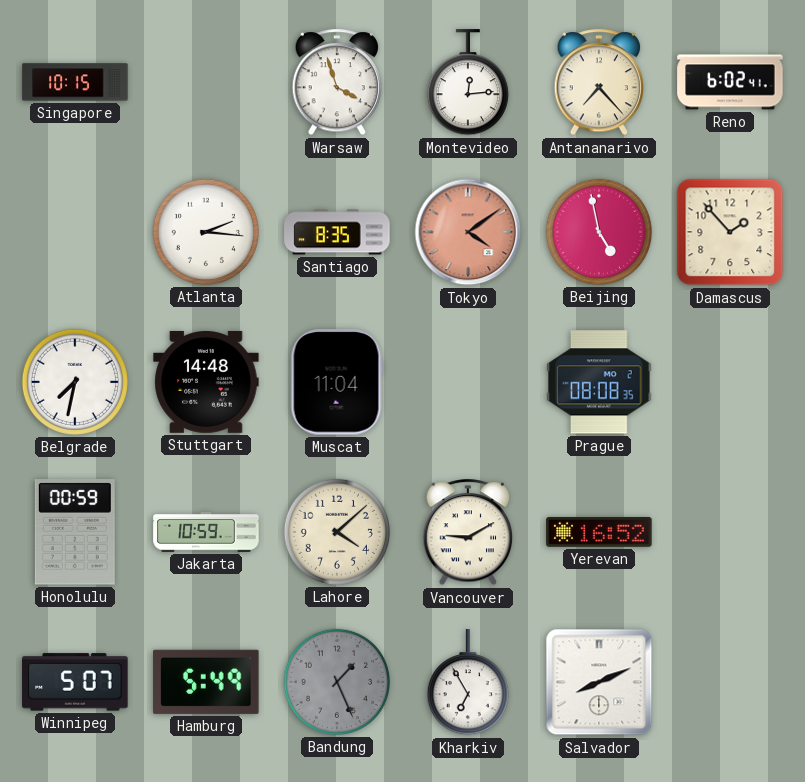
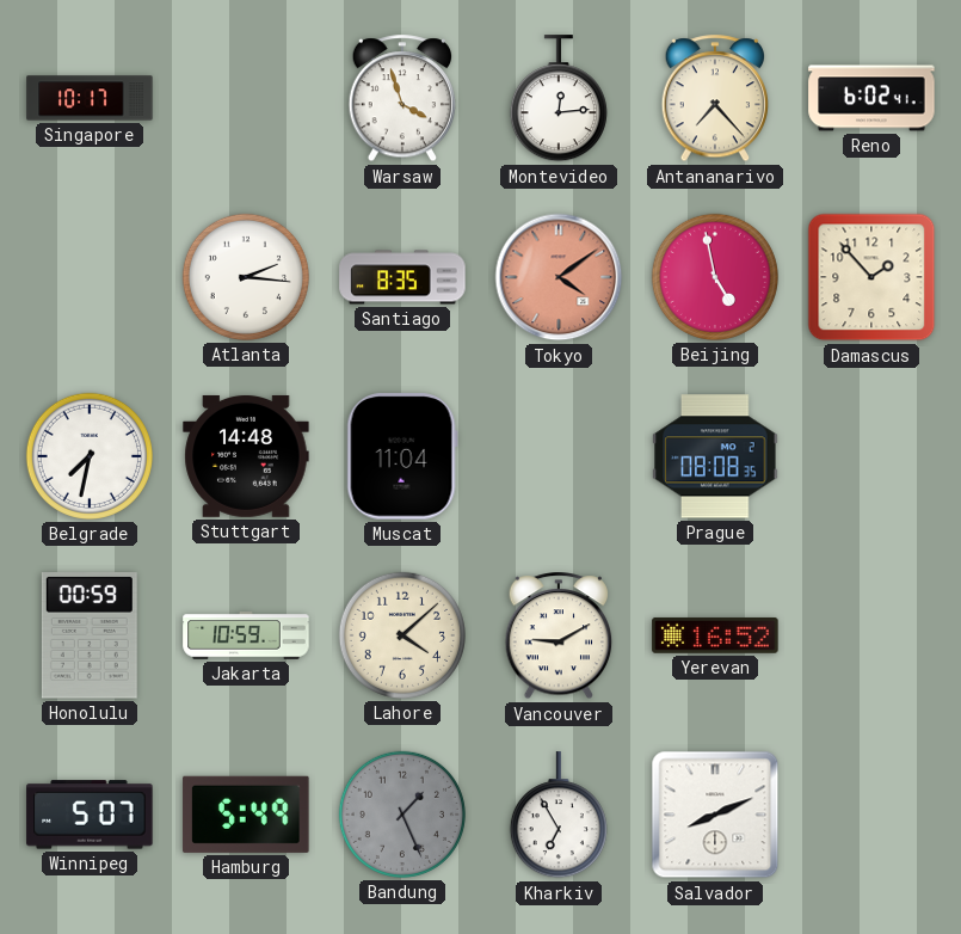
Singapore: 10:15 -> 10:17 (90, 98)
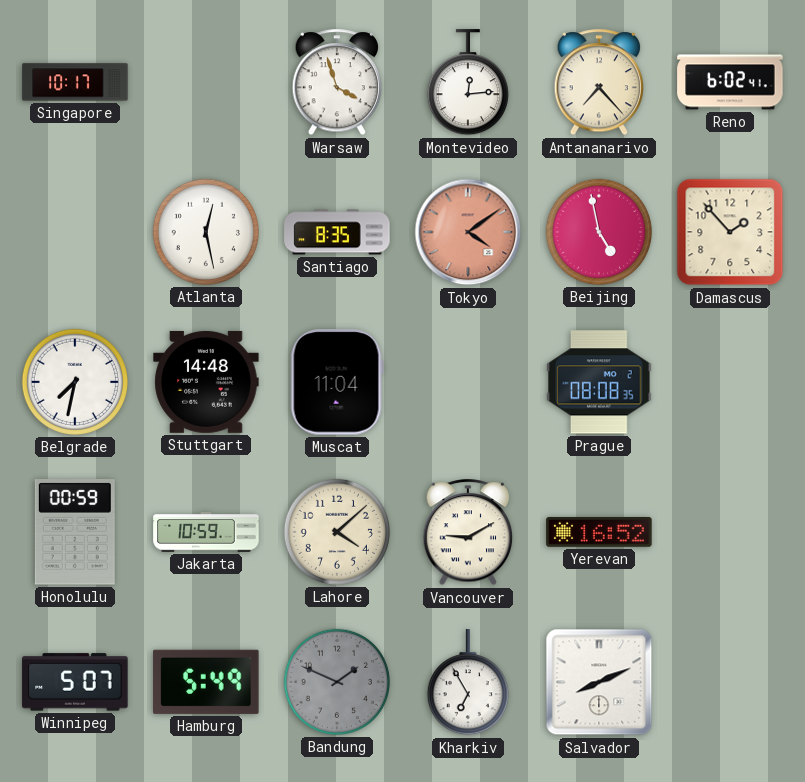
Atlanta: 2:16 -> 12:28 (206, 232)
Bandung: 1:26 -> 1:49 (337, 682)
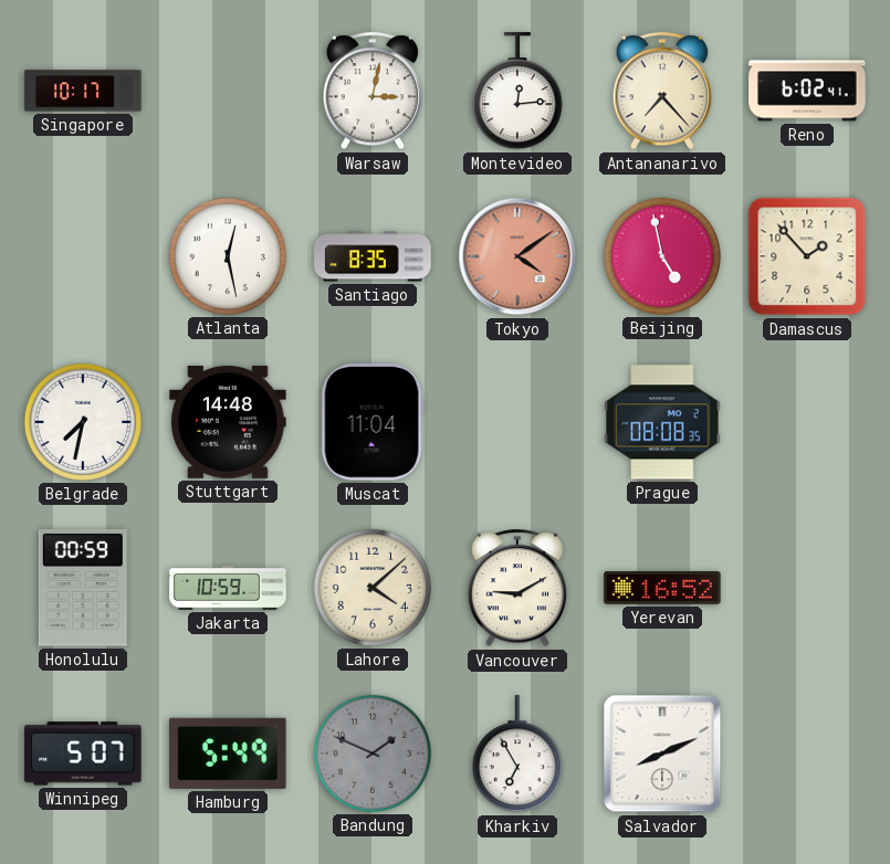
Warsaw: 3:57 -> 3:02 (373, 92)
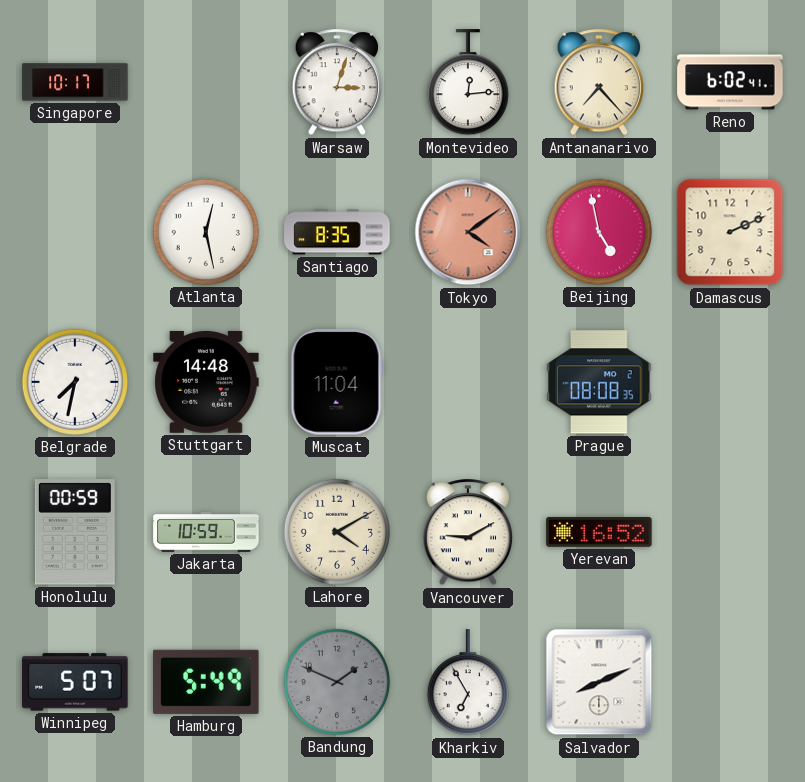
Warsaw: 3:02 -> 3:03 (337, 83)
Damascus: 1:53 -> 2:11 (730, 232)
Lahore: 4:08 -> 4:10 (337, 532)
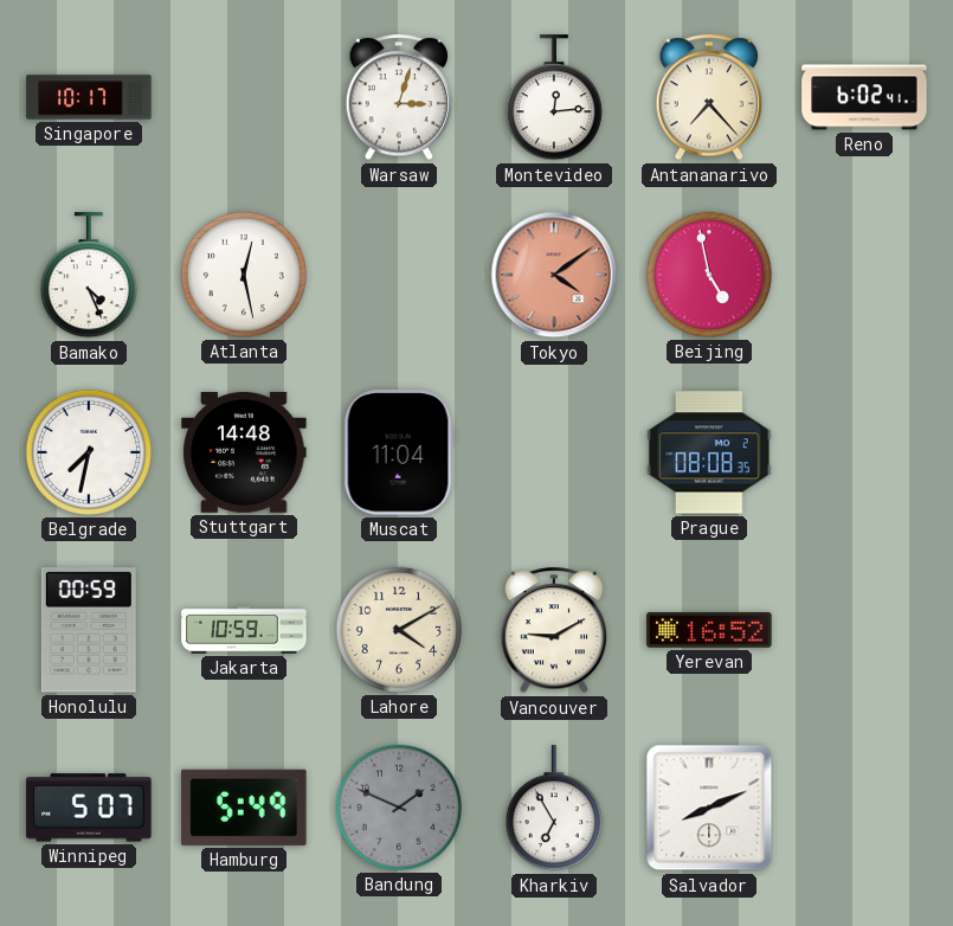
Bamako: none -> 4:26 (89, 276)
Santiago: 8:35 -> none (337, 232)
Damascus: 2:11 -> none (730, 232)
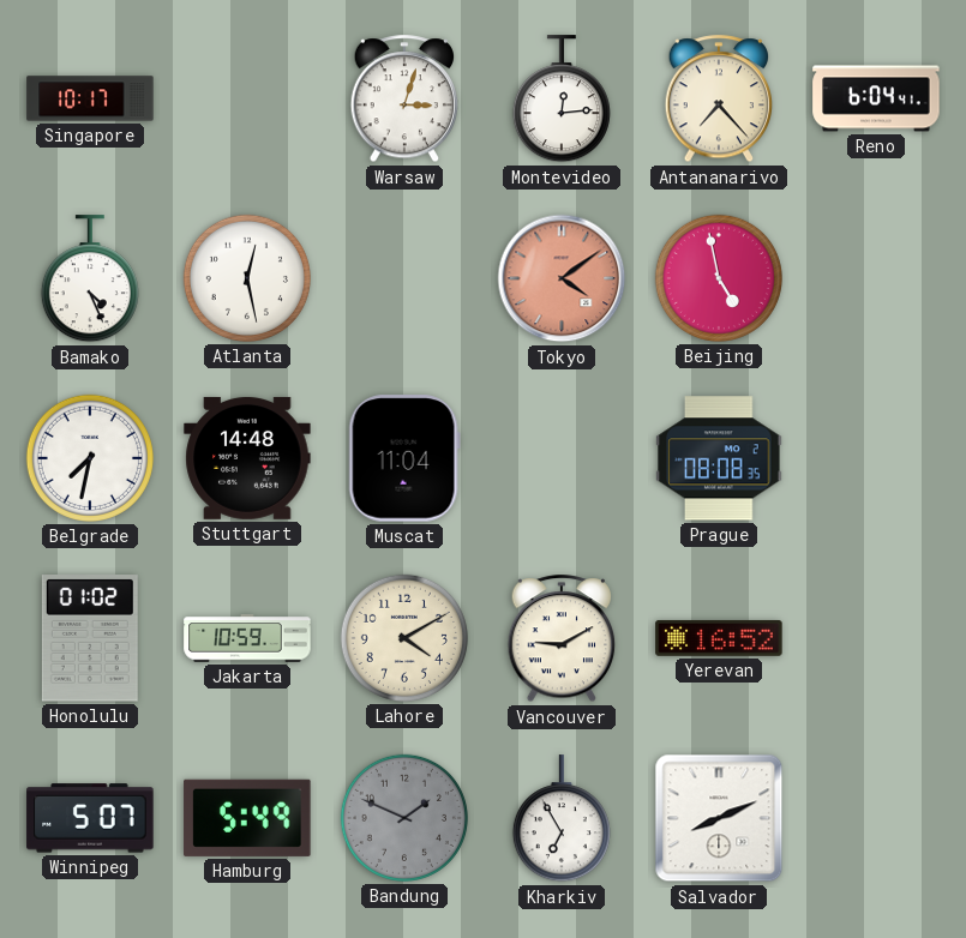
Reno: 6:02 -> 6:04 (876, 98)
Honolulu: 00:59 -> 01:02 (90, 638)
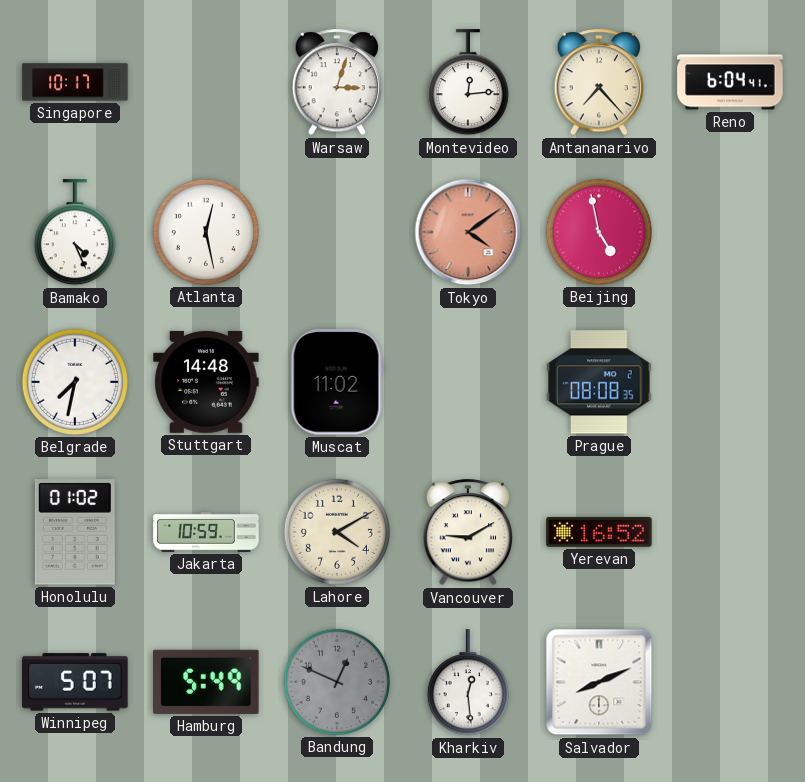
Muscat: 11:04 -> 11:02 (337, 382)
Bandung: 1:49 -> 12:49 (337, 682)
Kharkiv: 6:55 -> 12:29 (468, 683)
